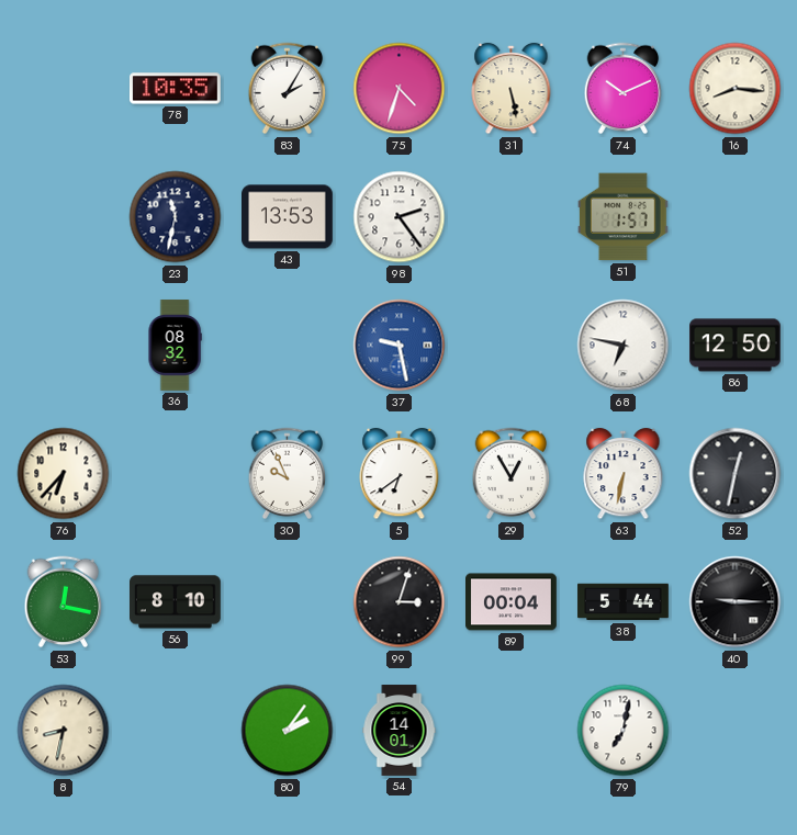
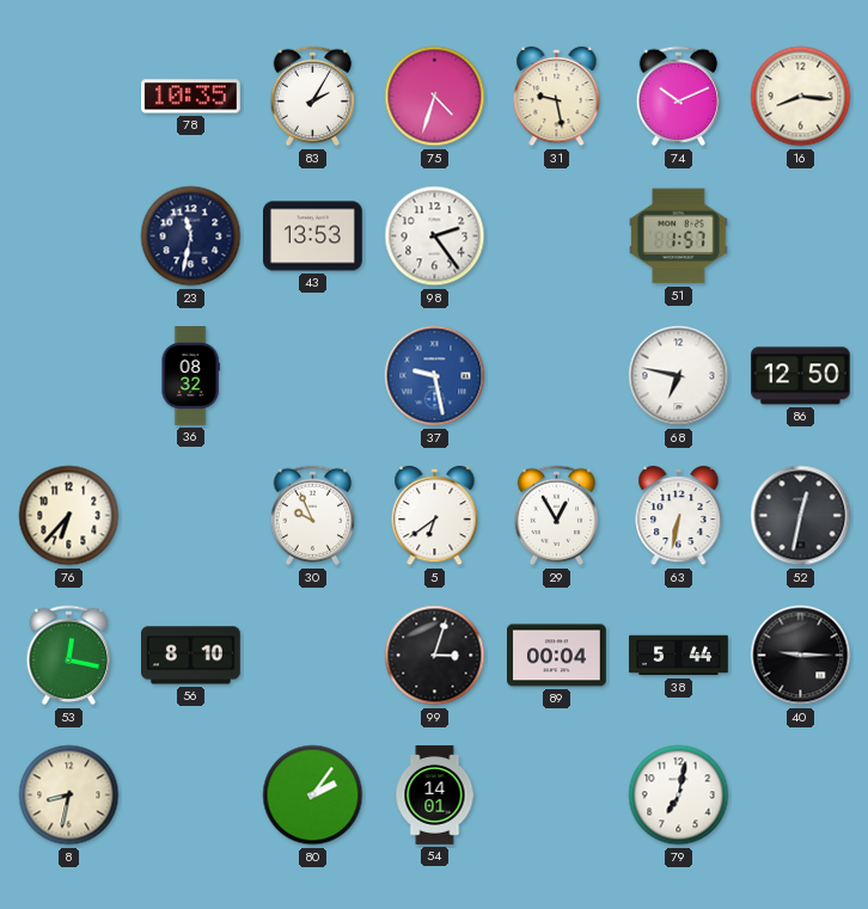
31: 5:28 -> 9:28 (557, 97)
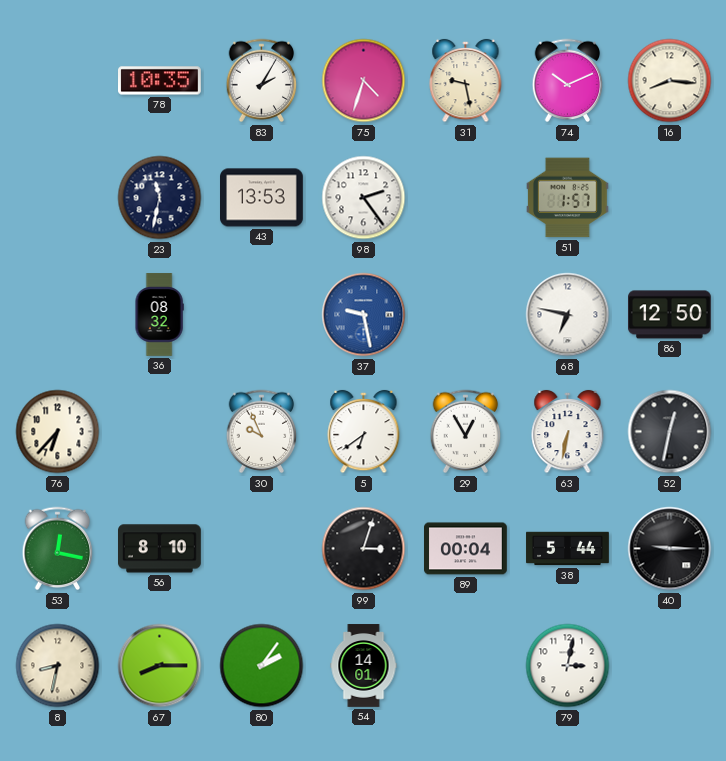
67: none -> 8:15 (160, 666)
79: 7:02 -> 3:02 (568, 666)
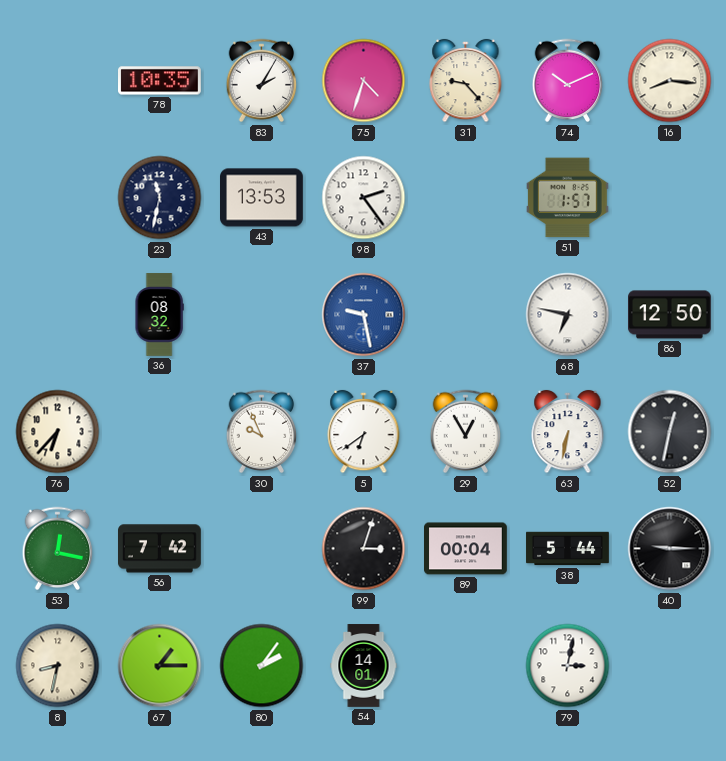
31: 9:28 -> 9:23 (466, 81)
56: 8:10 -> 7:42 (160, 549)
67: 8:15 -> 1:15 (160, 666)
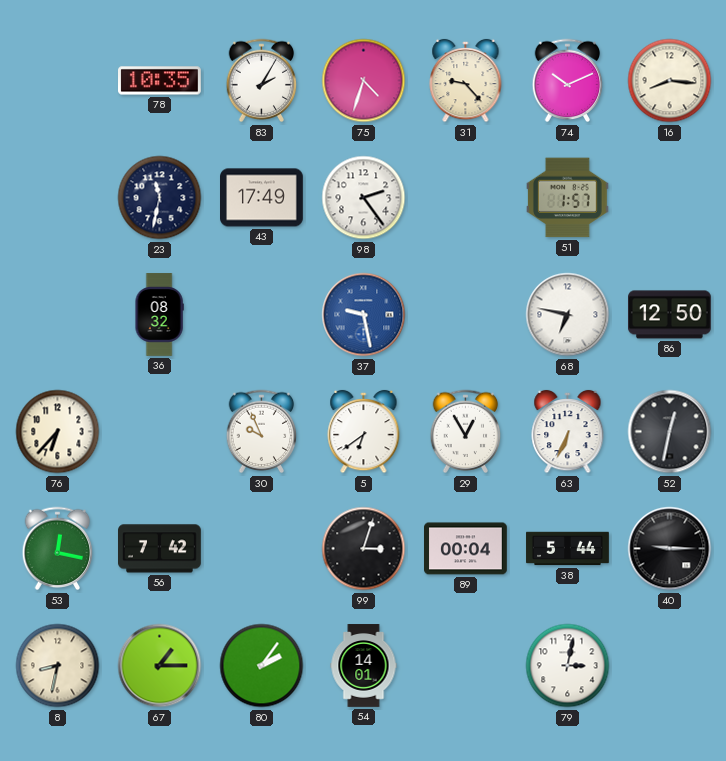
43: 13:53 -> 17:49 (262, 198)
63: 6:32 -> 6:34 (568, 432)
